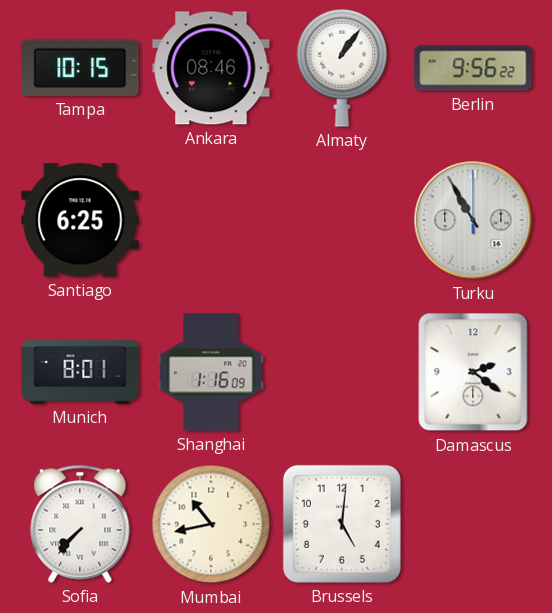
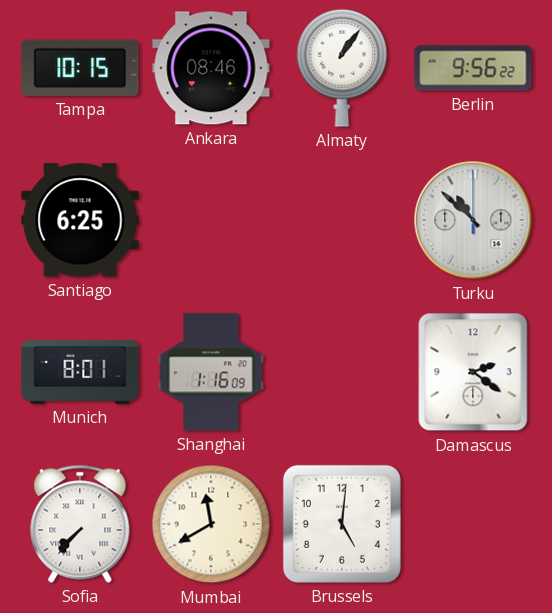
Turku: 10:55 -> 10:52 (473, 220)
Mumbai: 10:43 -> 11:40 (211, 524)
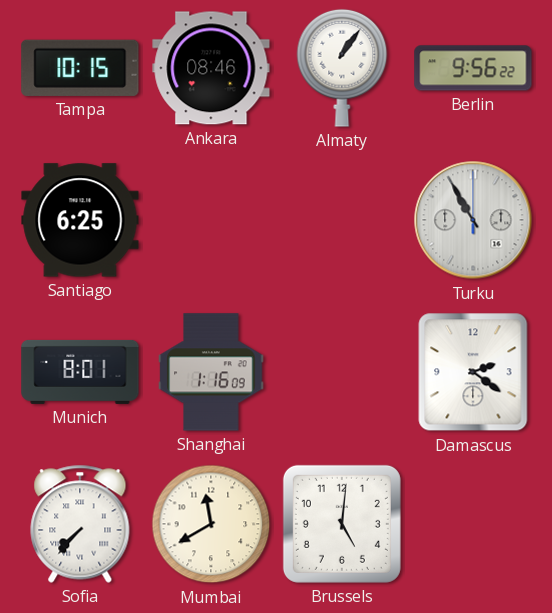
Turku: 10:52 -> 10:55 (473, 220)
